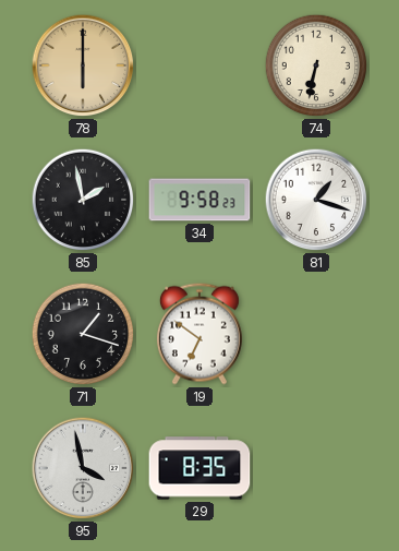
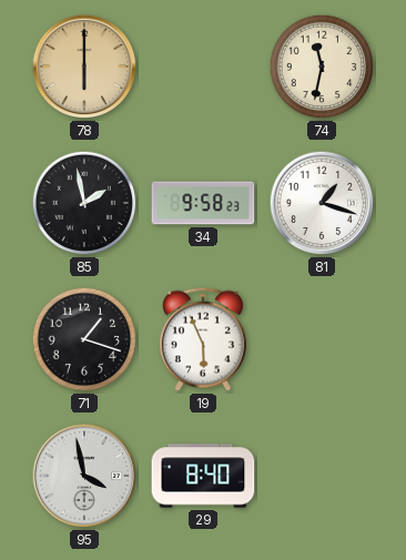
74: 6:32 -> 11:32 (322, 67)
19: 6:51 -> 5:56 (203, 339)
29: 8:35 -> 8:40 (203, 476)
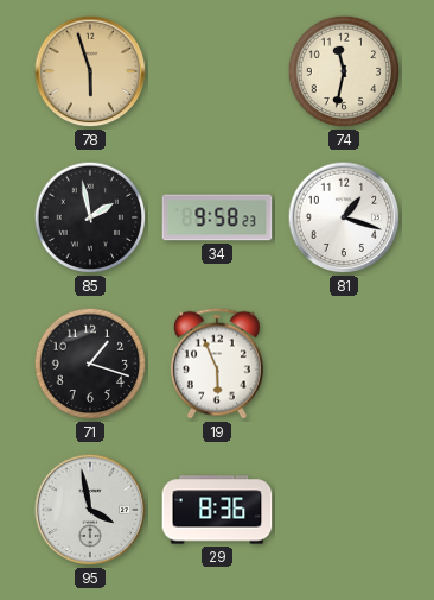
78: 6:00 -> 5:57 (90, 71)
29: 8:40 -> 8:36 (217, 510)
